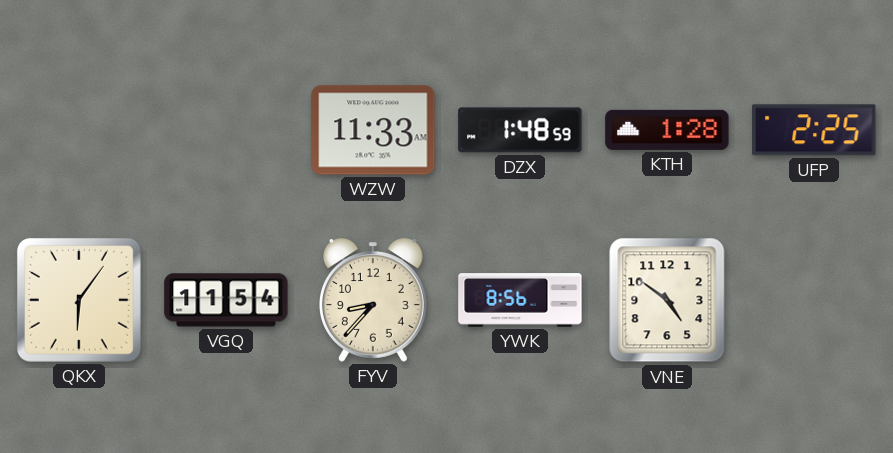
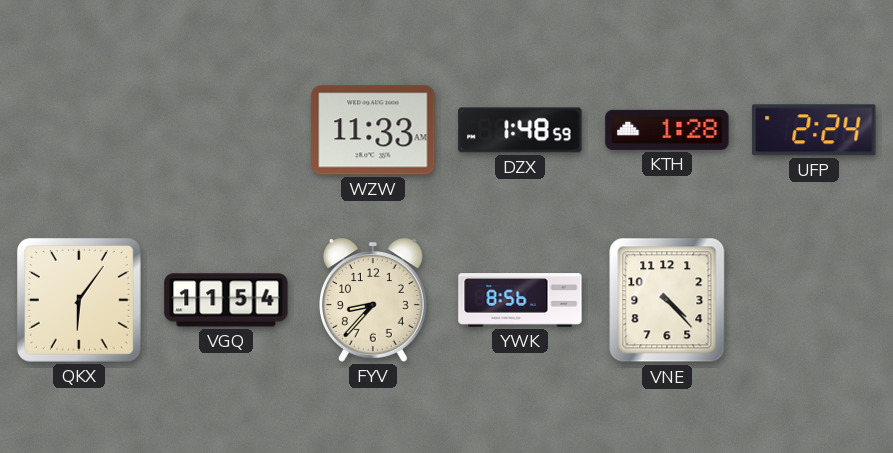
UFP: 2:25 -> 2:24 (814, 130)
VNE: 4:51 -> 4:23 (667, 300)
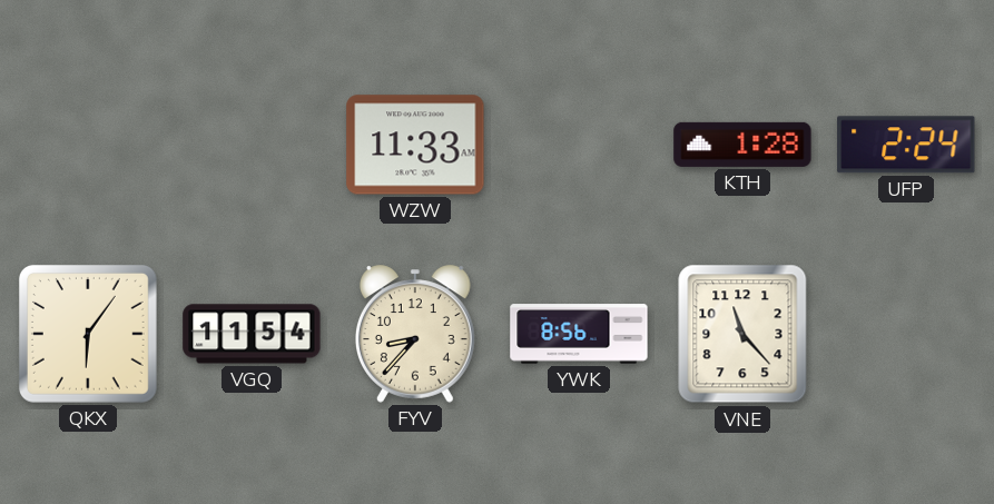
DZX: 1:48 -> none (520, 130)
VNE: 4:23 -> 11:23 (742, 334)
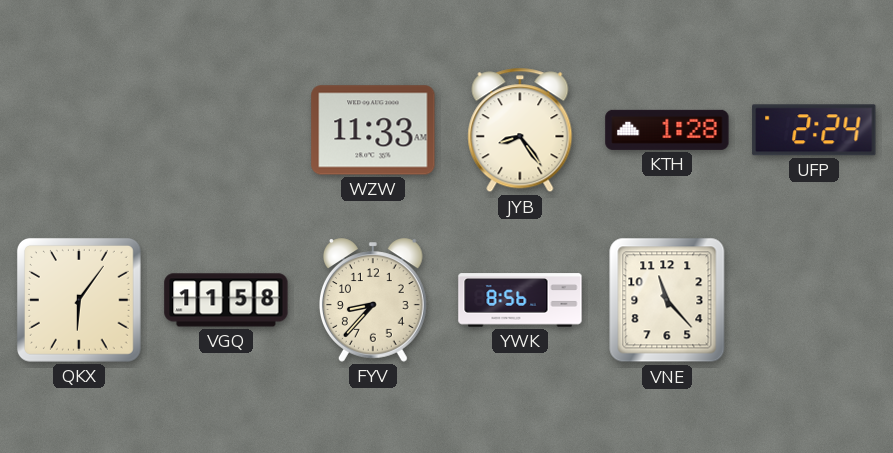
JYB: none -> 8:24 (520, 130)
VGQ: 11:54 -> 11:58 (226, 300)
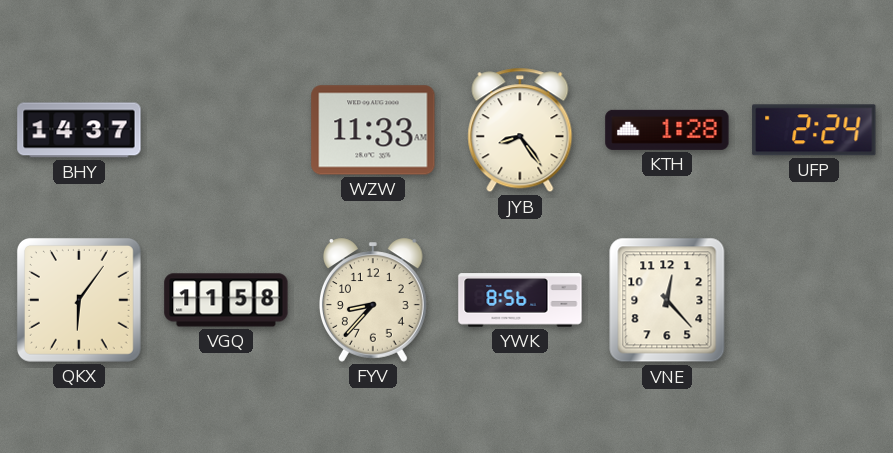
BHY: none -> 14:37 (79, 130)
VNE: 11:23 -> 12:23 (667, 300)
